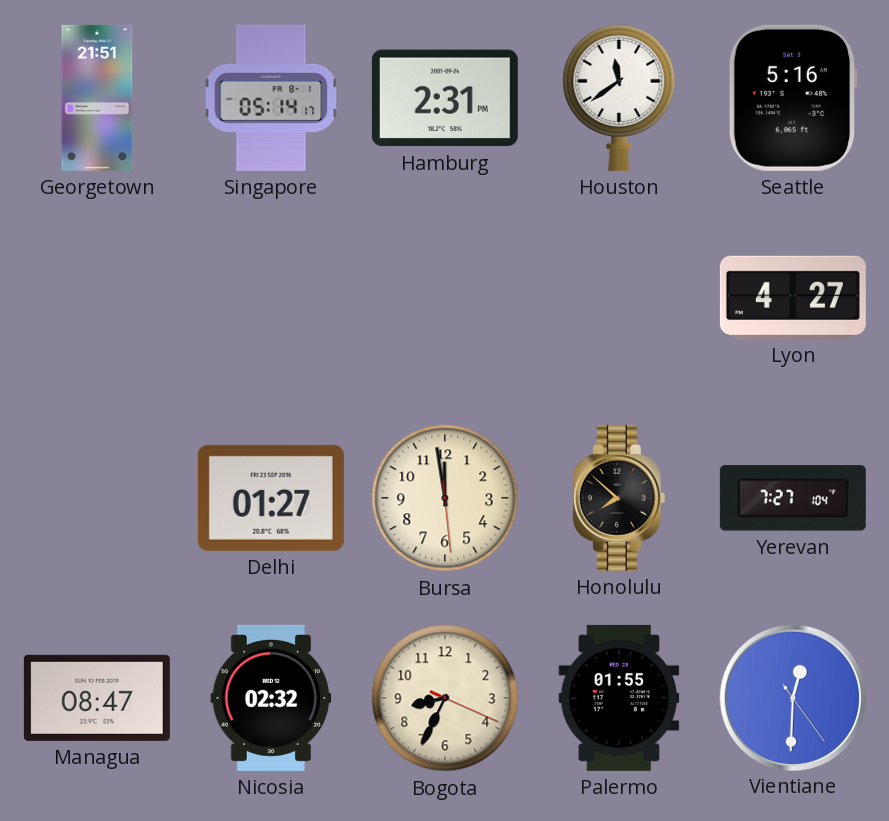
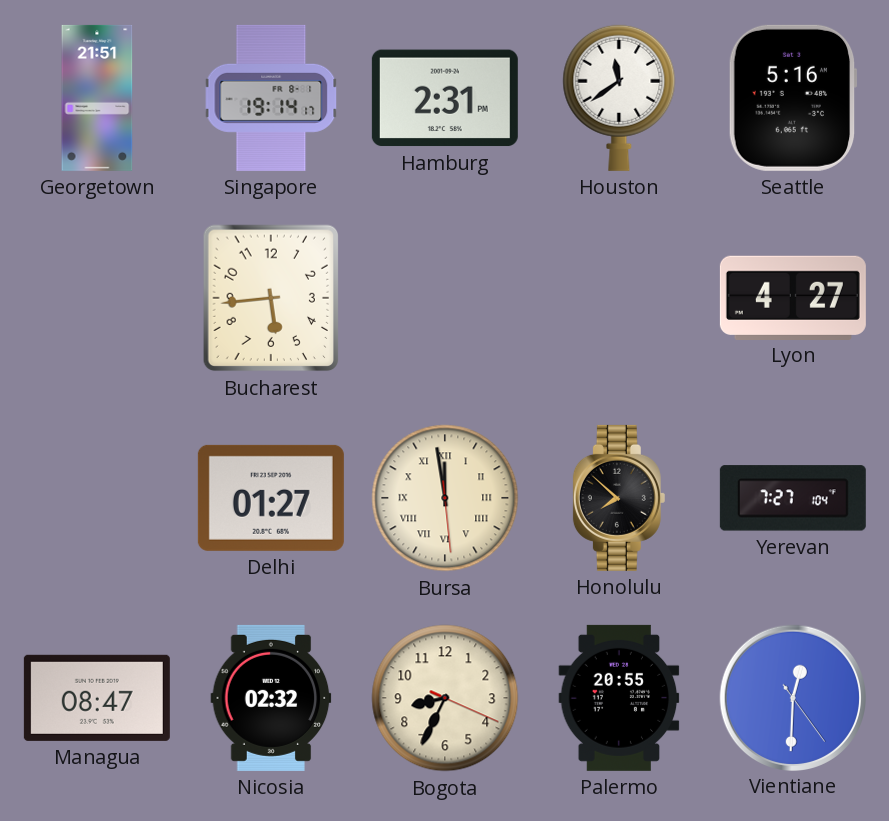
Singapore: 05:14 -> 19:14 (271, 98)
Bucharest: none -> 5:44 (270, 298)
Bursa numerals: Arabic -> Roman (445, 498)
Palermo: 01:55 -> 20:55 (619, 698)
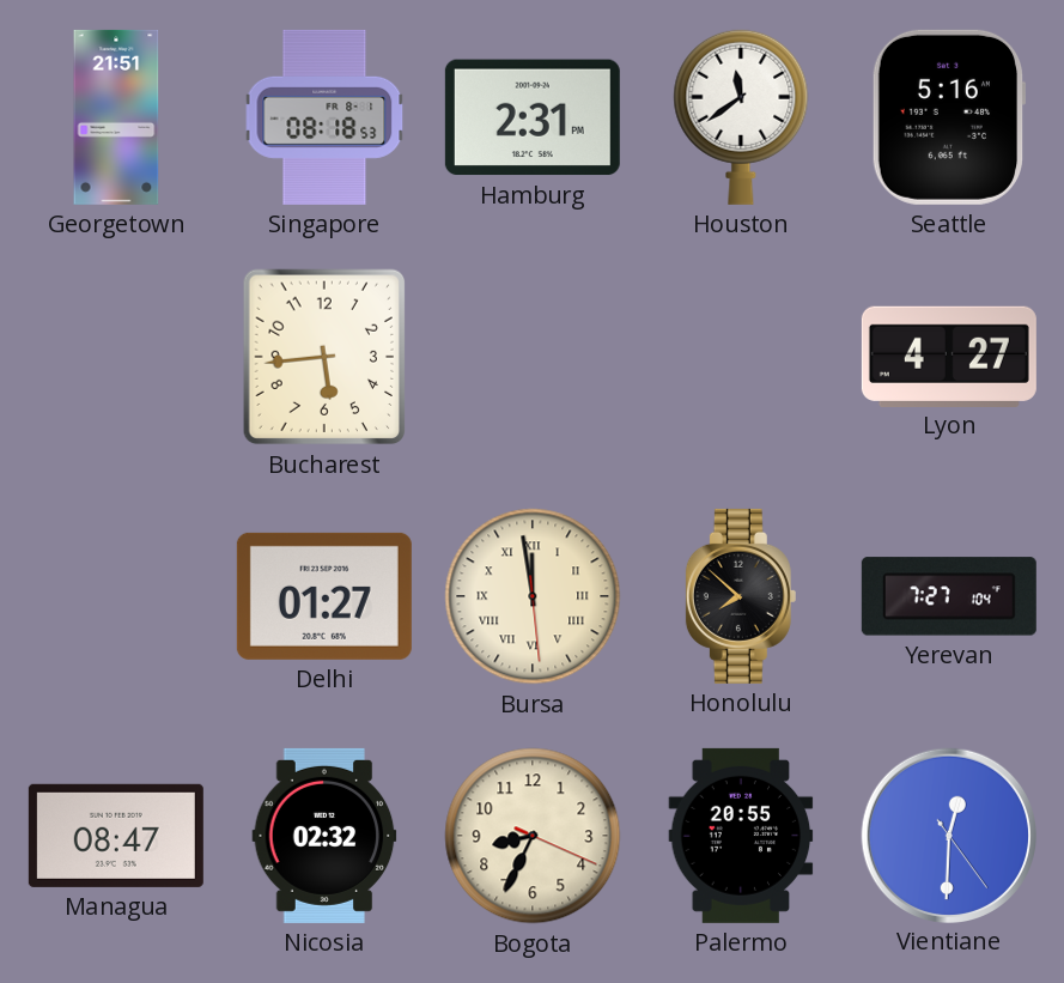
Singapore: 19:14 -> 08:18 (324, 117)
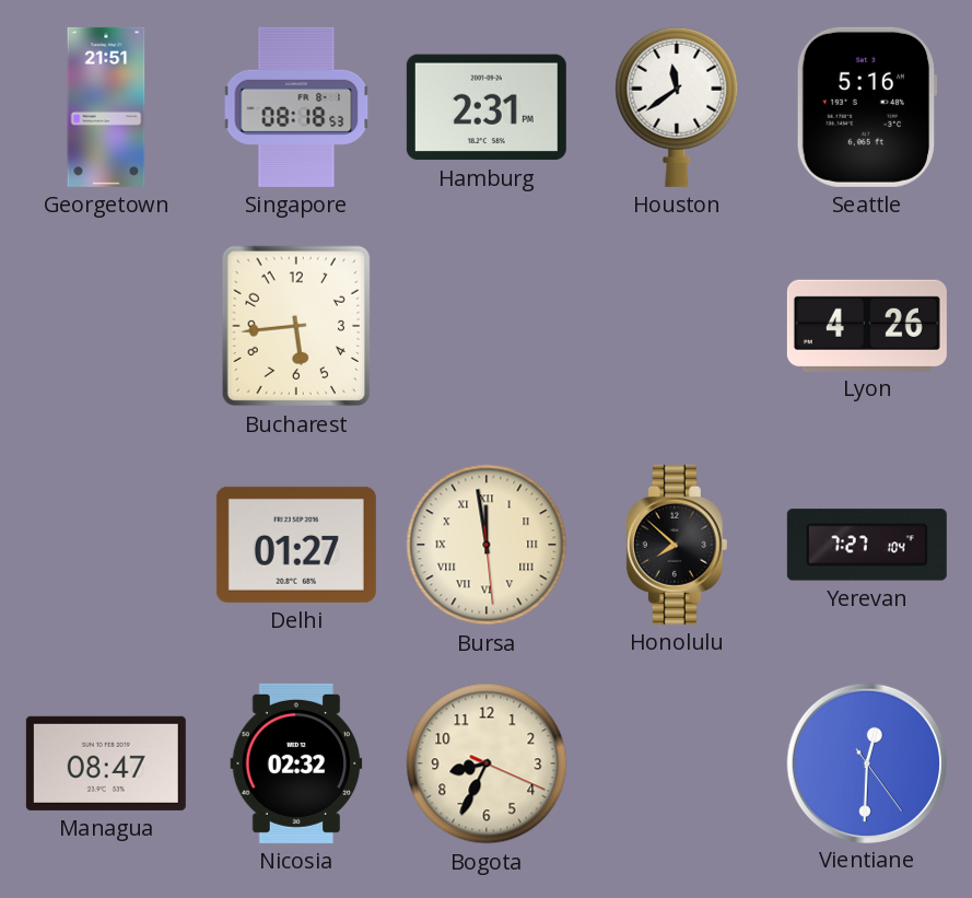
Lyon: 4:27 -> 4:26 (867, 325)
Palermo: 20:55 -> none (741, 836)
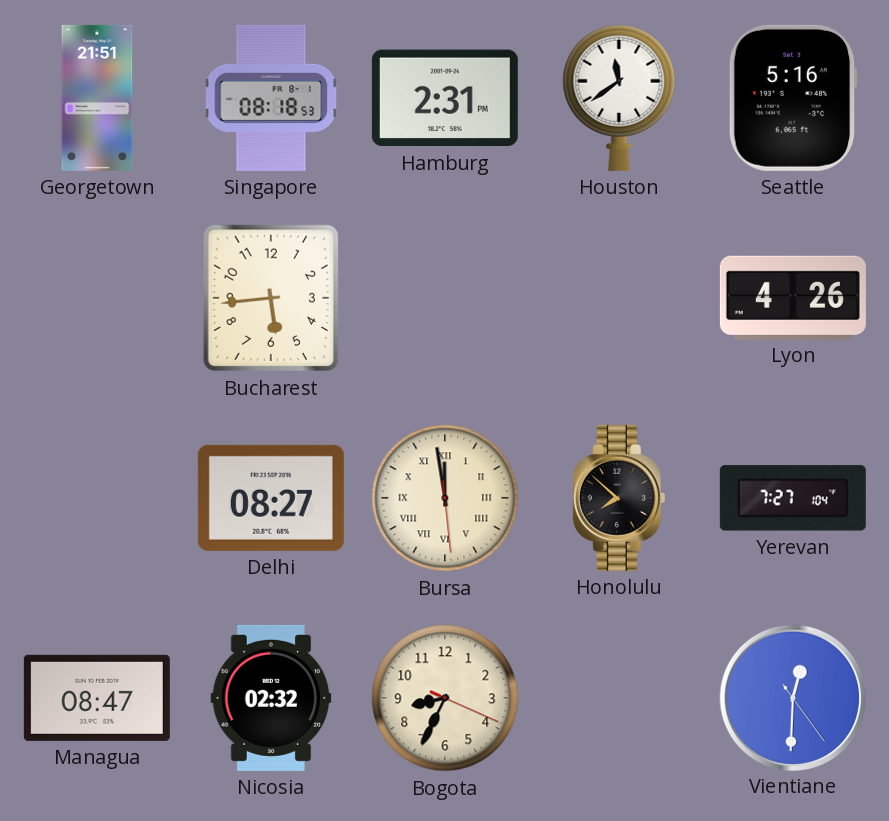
Delhi: 01:27 -> 08:27 (271, 498)
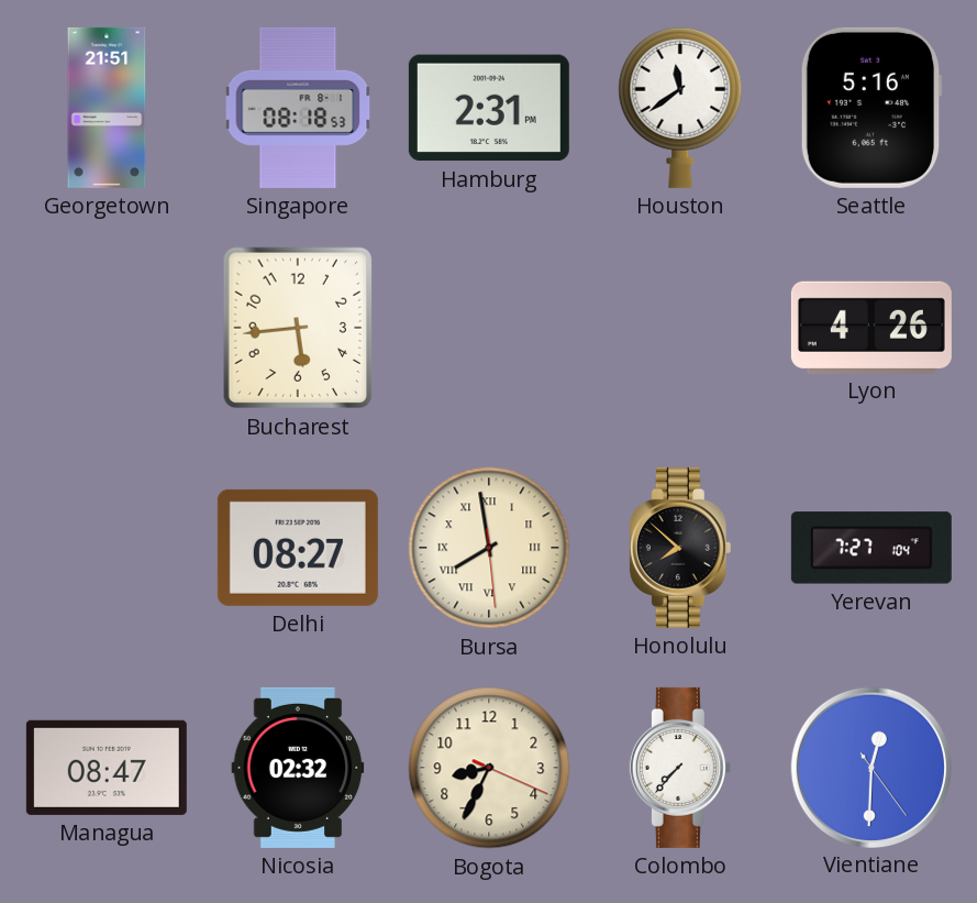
Bursa: 11:58 -> 7:58 (489, 548)
Colombo: none -> 7:37 (680, 768)
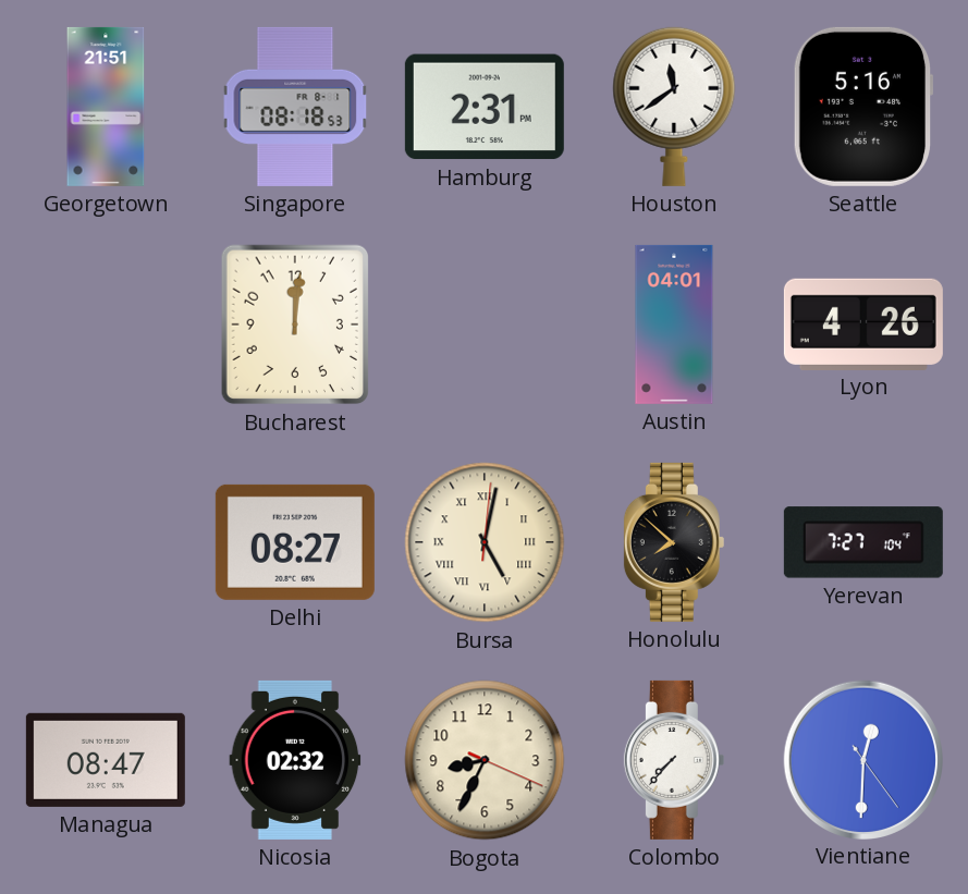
Bucharest: 5:44 -> 12:01 (294, 324)
Austin: none -> 04:01 (674, 324)
Bursa: 7:58 -> 5:02 (485, 542)
